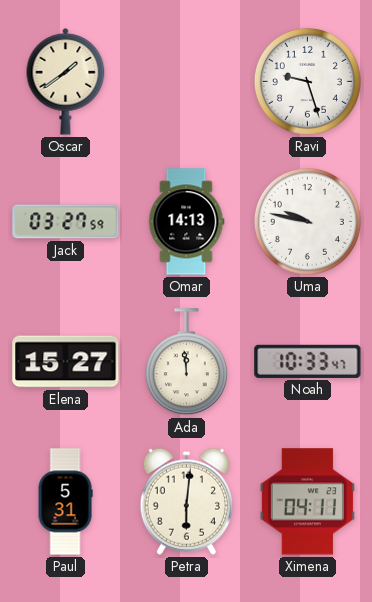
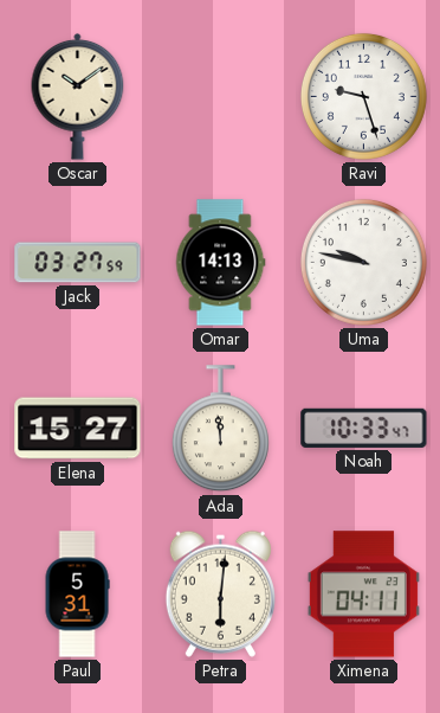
Oscar: 1:39 -> 10:09 (78, 97)
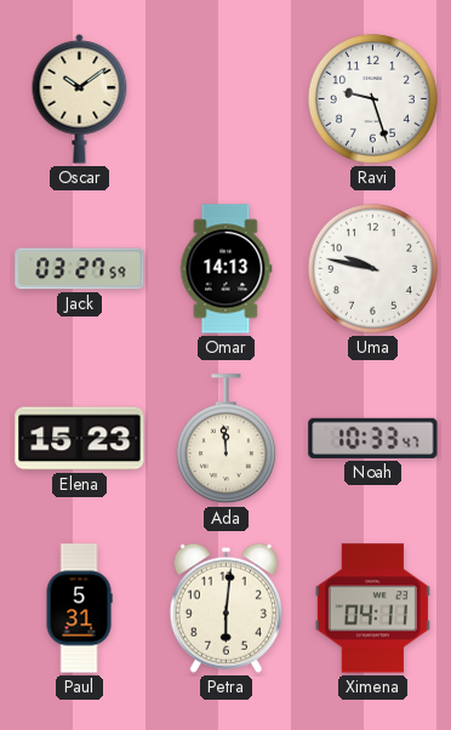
Elena: 15:27 -> 15:23 (80, 439)
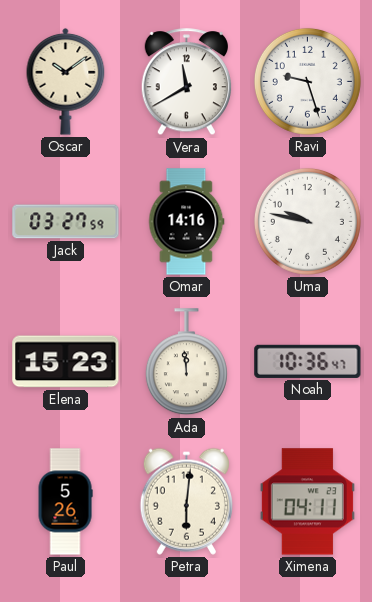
Vera: none -> 11:40 (186, 82)
Omar: 14:13 -> 14:16 (187, 222)
Noah: 10:33 -> 10:36 (308, 361)
Paul: 5:31 -> 5:26 (65, 502)
